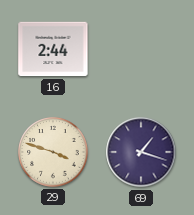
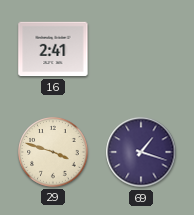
16: 2:44 -> 2:41 (53, 49)
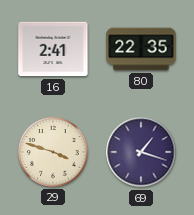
80: none -> 22:35 (141, 49)
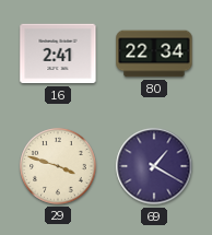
80: 22:35 -> 22:34 (154, 54)
69: 1:18 -> 1:20 (154, 166)
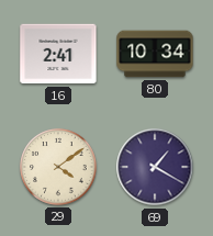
80: 22:34 -> 10:34 (155, 54)
29: 3:48 -> 4:09 (58, 167)
